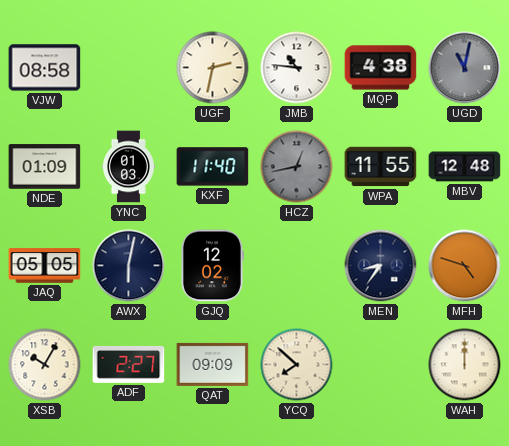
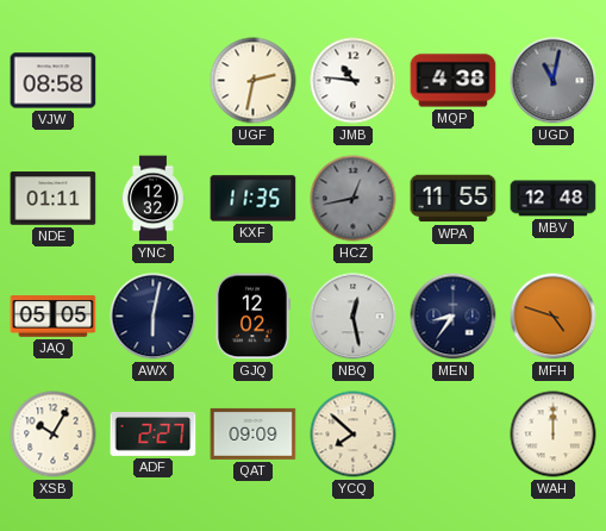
NDE: 01:09 -> 01:11 (54, 199)
YNC: 01:03 -> 12:32 (152, 199)
KXF: 11:40 -> 11:35 (254, 199)
NBQ: none -> 12:28 (354, 317)
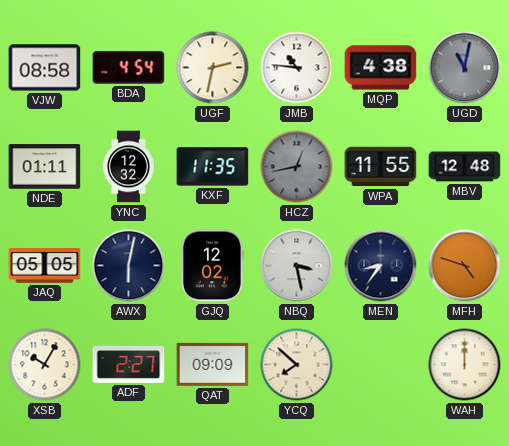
BDA: none -> 4:54 (129, 68)
NBQ: 12:28 -> 3:28 (297, 266)
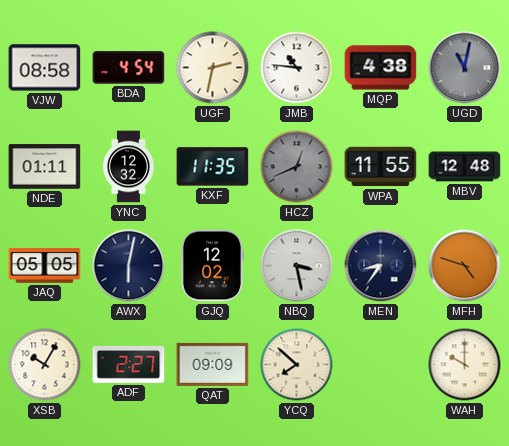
HCZ: 12:43 -> 12:41 (297, 167)
WAH: 12:00 -> 10:00 (465, 365)
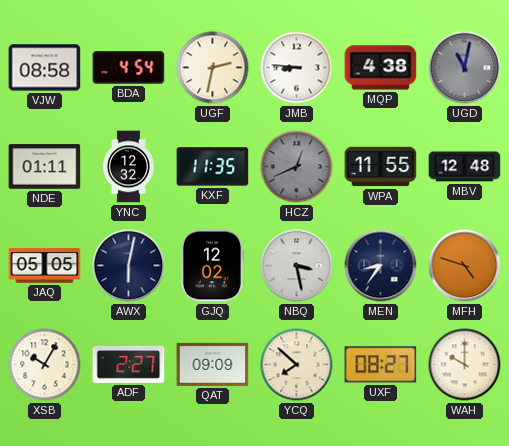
JMB: 10:46 -> 8:46 (297, 68)
UXF: none -> 08:27 (381, 365)
